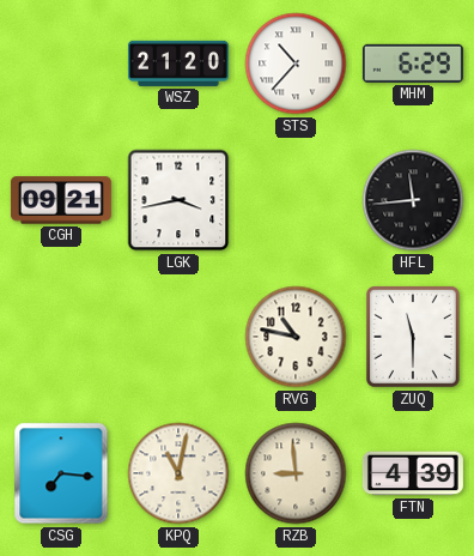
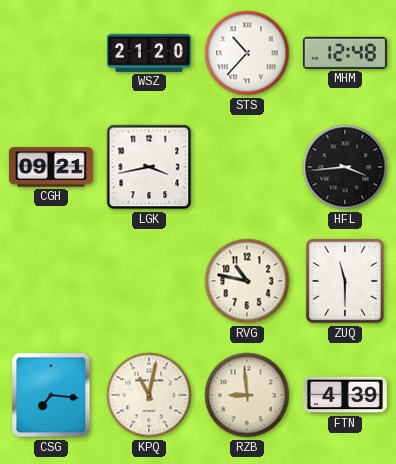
MHM: 6:29 -> 12:48 (345, 53)
HFL: 11:44 -> 3:44 (345, 167)
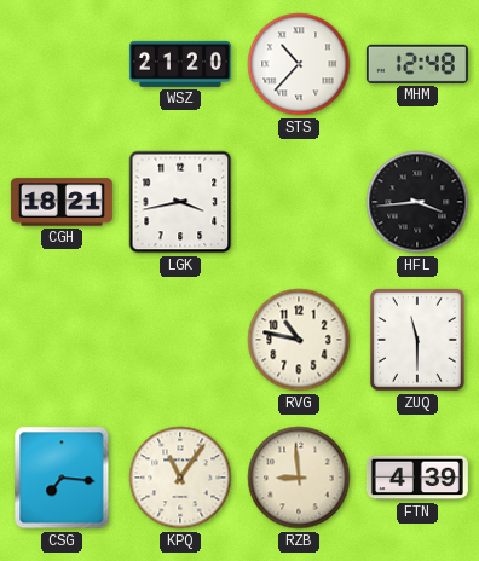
CGH: 09:21 -> 18:21 (62, 202)
KPQ: 11:02 -> 11:06 (180, 478)
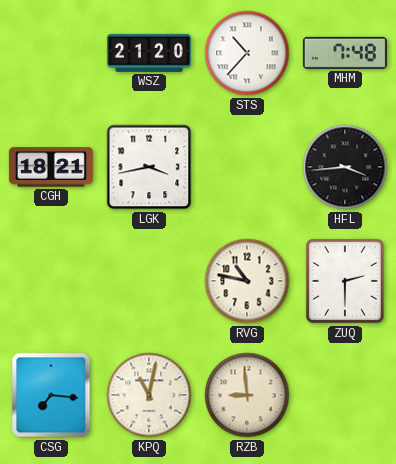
MHM: 12:48 -> 7:48 (345, 53)
ZUQ: 11:30 -> 2:30 (345, 281)
KPQ: 11:06 -> 11:02 (149, 395)
FTN: 4:39 -> none (417, 478)
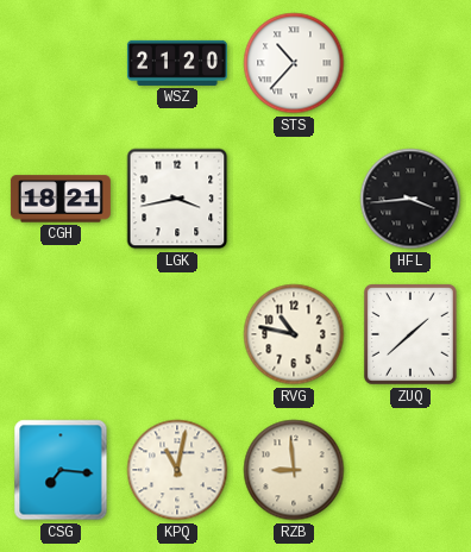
MHM: 7:48 -> none (345, 53)
ZUQ: 2:30 -> 1:38 (410, 334)
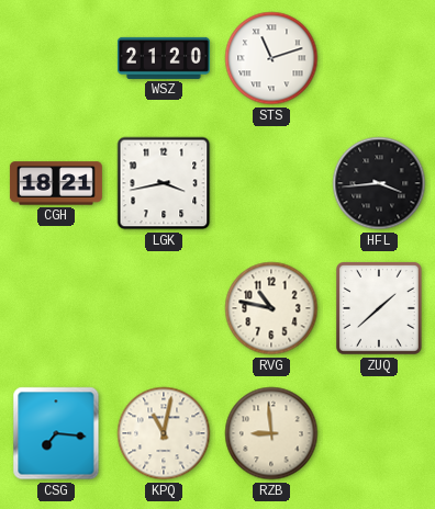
STS: 10:37 -> 11:12 (271, 58)
